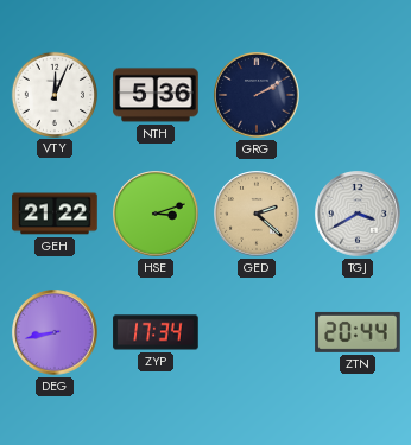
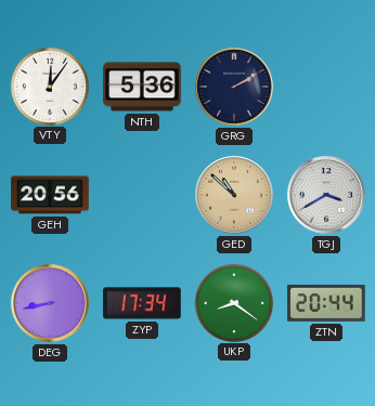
VTY: 12:04 -> 12:06 (49, 86)
GEH: 21:22 -> 20:56 (50, 195)
HSE: 3:12 -> none (156, 214)
GED: 2:22 -> 10:52 (234, 195)
UKP: none -> 8:21 (233, 302)
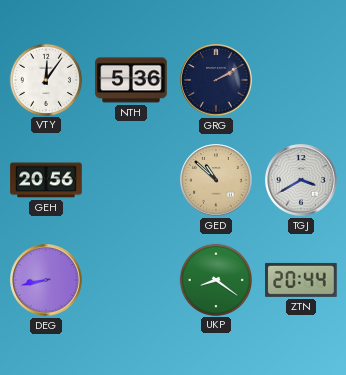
ZYP: 17:34 -> none (142, 303)
